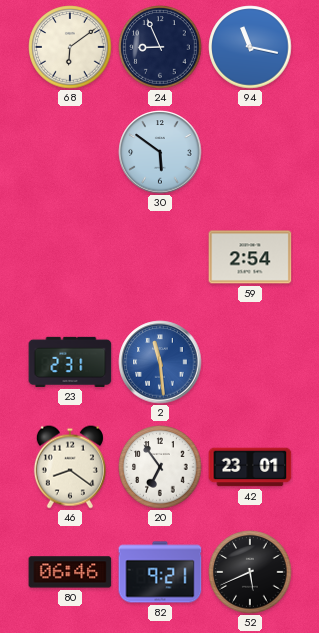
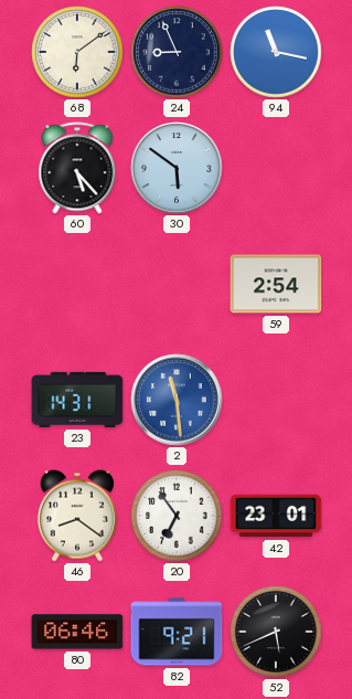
60: none -> 5:23 (77, 168)
23: 2:31 -> 14:31 (77, 400)
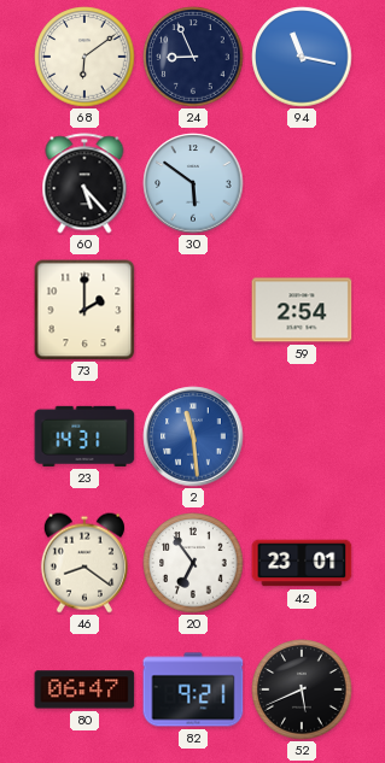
73: none -> 2:00 (84, 310)
80: 06:46 -> 06:47 (84, 689)
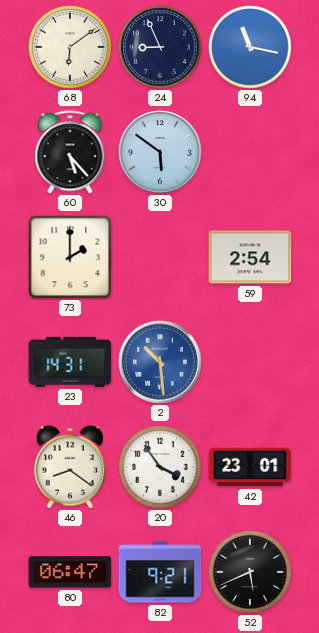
2: 11:29 -> 10:29 (160, 362)
20: 6:54 -> 3:54 (160, 467)
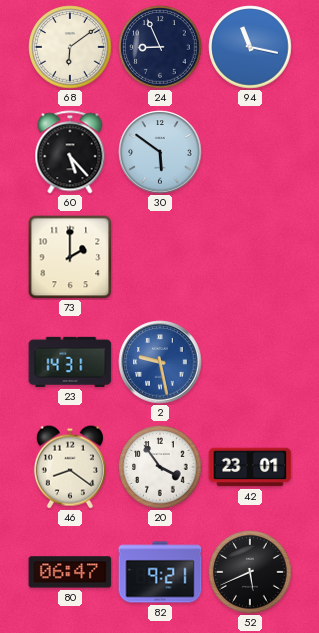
59: 2:54 -> none (250, 257)
2: 10:29 -> 9:28 (160, 362)
